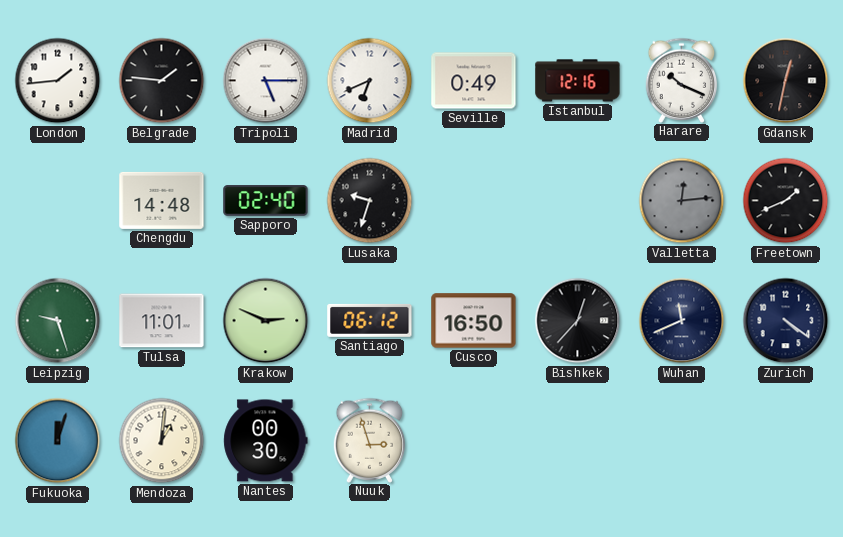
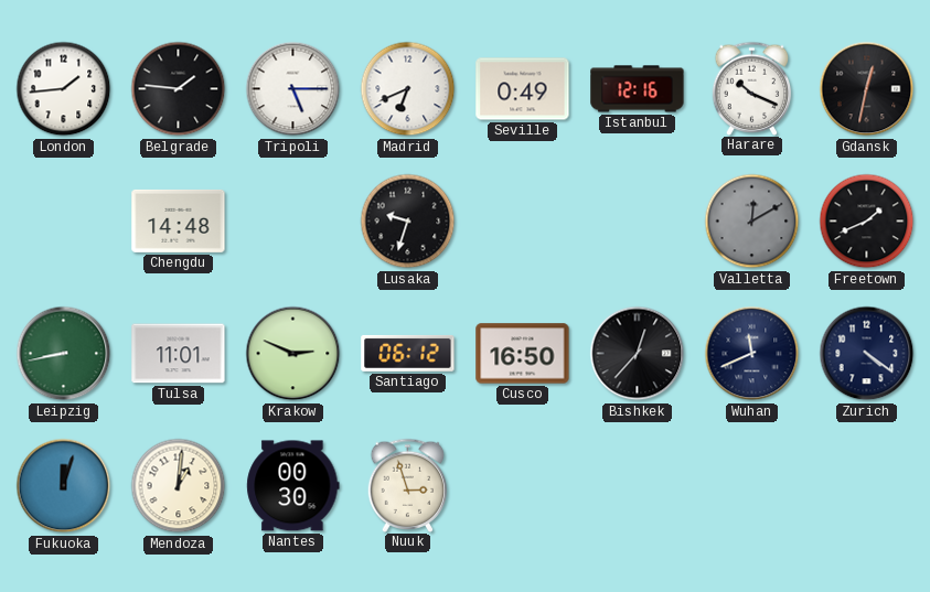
Sapporo: 02:40 -> none (266, 201)
Valletta: 12:14 -> 12:10 (752, 222)
Leipzig: 9:27 -> 8:43 (64, 354)
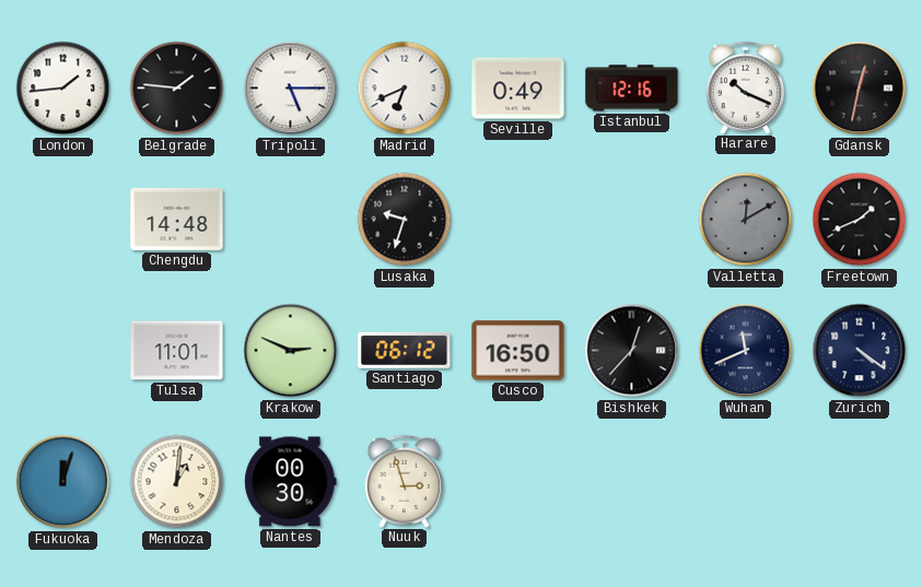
Leipzig: 8:43 -> none (64, 354)
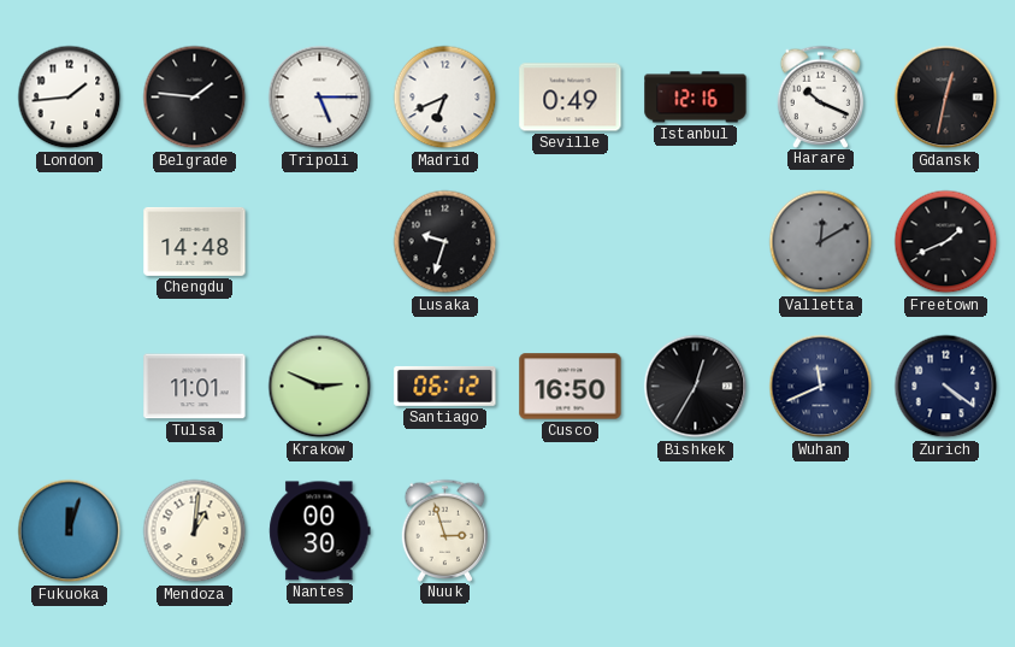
Bishkek: 12:37 -> 12:35 (696, 387)
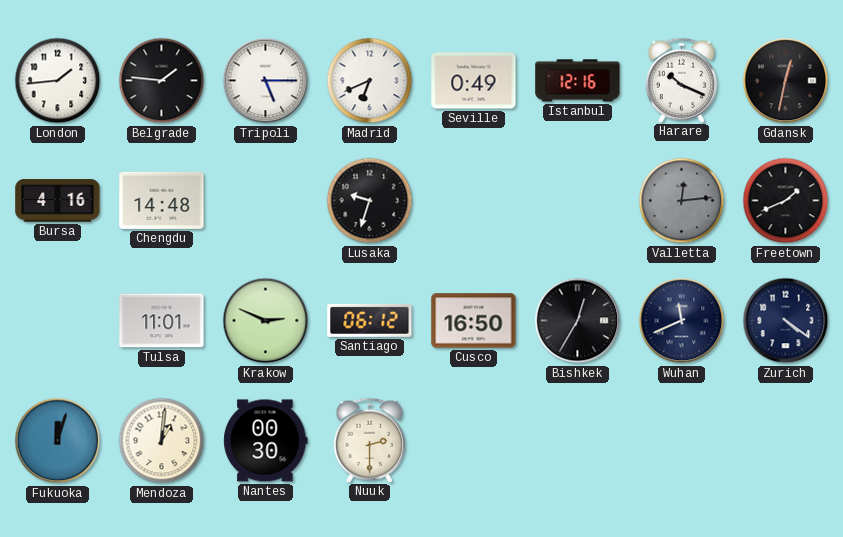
Bursa: none -> 4:16 (58, 201)
Valletta: 12:10 -> 12:14 (682, 201)
Nuuk: 2:57 -> 2:30 (370, 440)
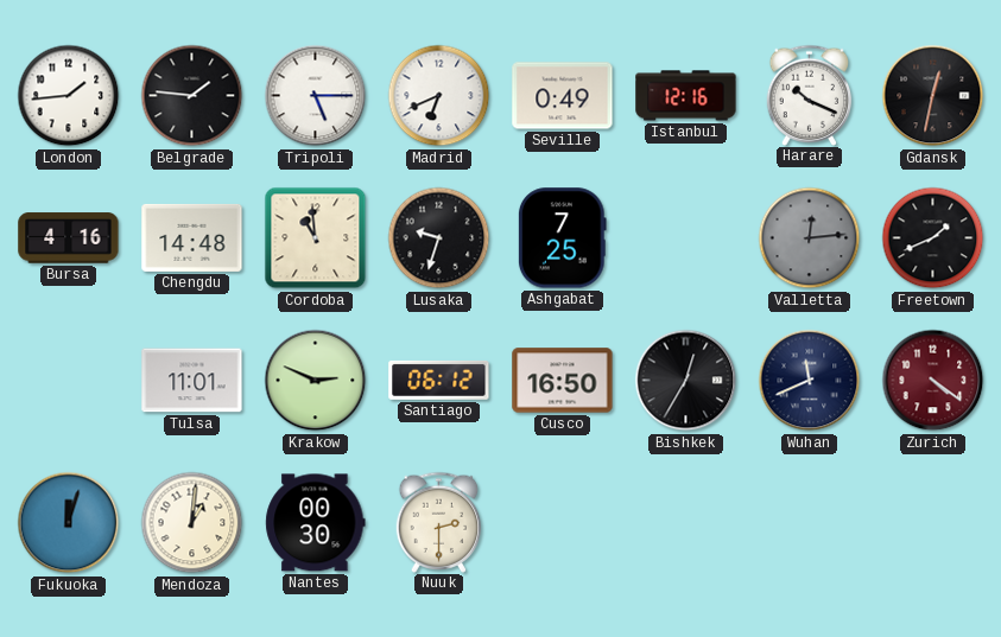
Cordoba: none -> 10:59 (316, 238)
Ashgabat: none -> 7:25 (562, 238)
Zurich dial: navy -> burgundy (933, 381)
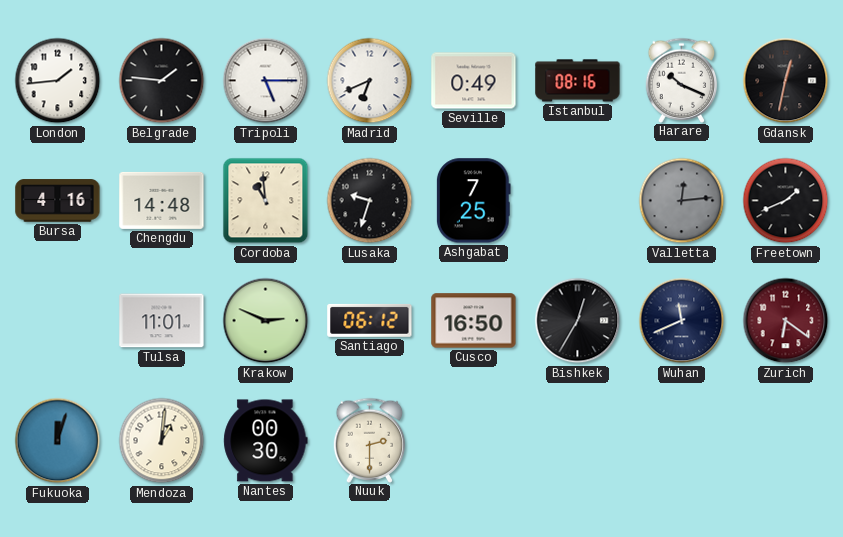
Istanbul: 12:16 -> 08:16 (578, 81)
Zurich: 4:21 -> 6:21 (786, 321)
